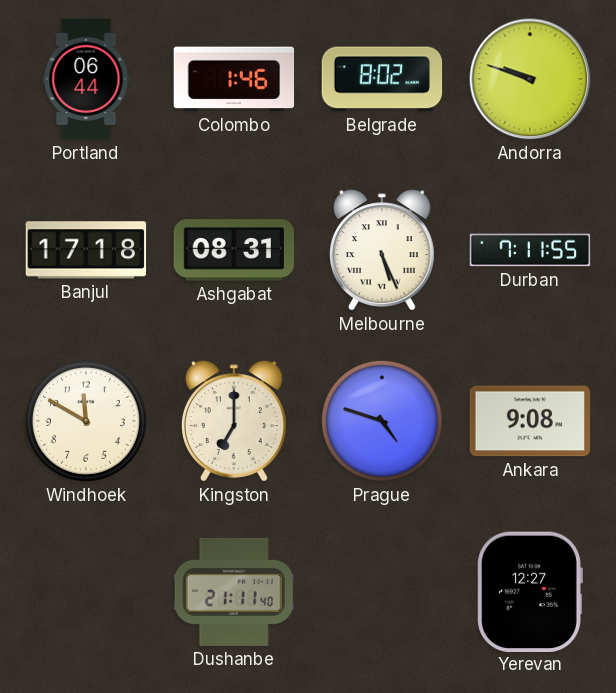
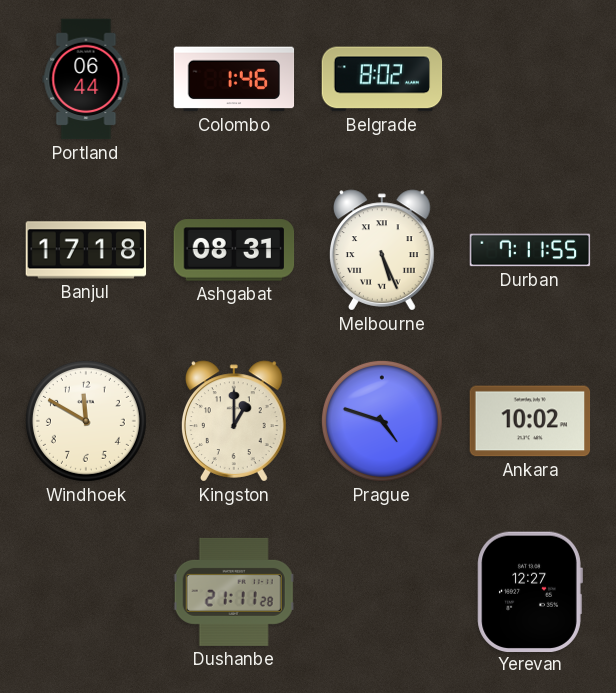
Andorra: 9:48 -> none (530, 79)
Kingston: 7:00 -> 1:00 (235, 421)
Ankara: 9:08 -> 10:02 (530, 421)
Dushanbe: 21:11:40 -> 21:11:28 (234, 592)
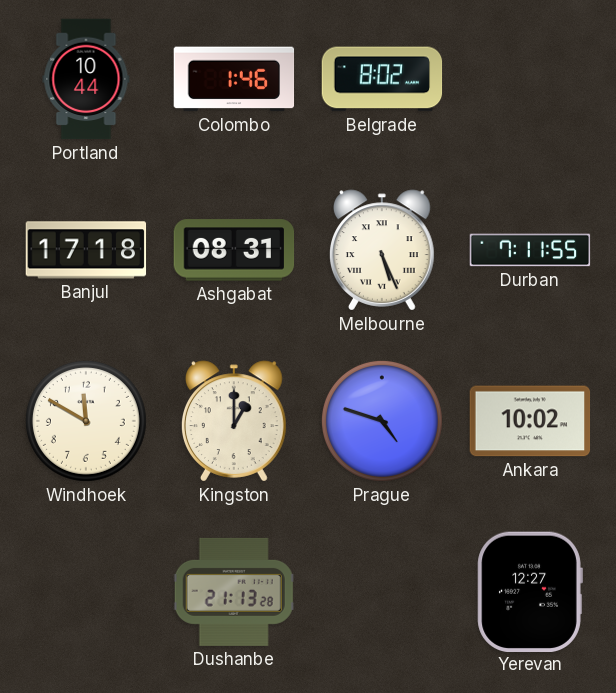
Portland: 06:44 -> 10:44 (86, 79)
Dushanbe: 21:11 -> 21:13 (234, 592)
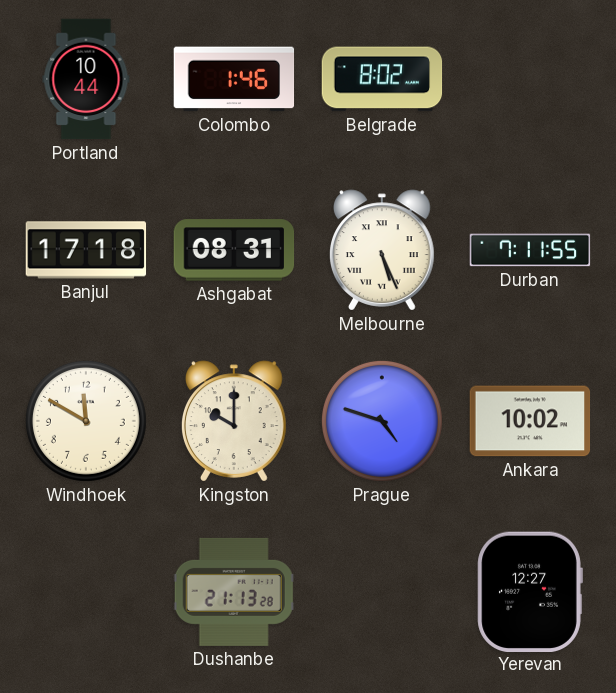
Kingston: 1:00 -> 10:00 (235, 421)
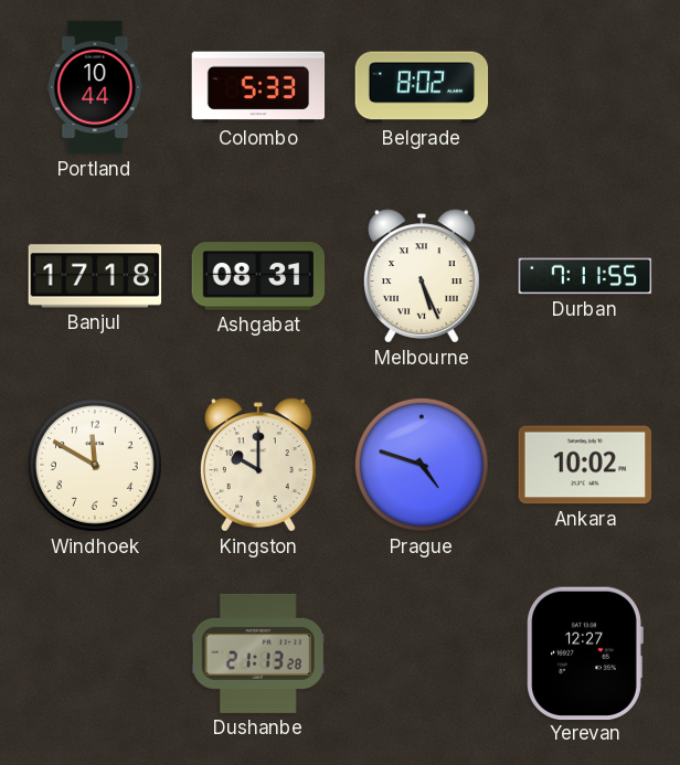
Colombo: 1:46 -> 5:33 (258, 87)
